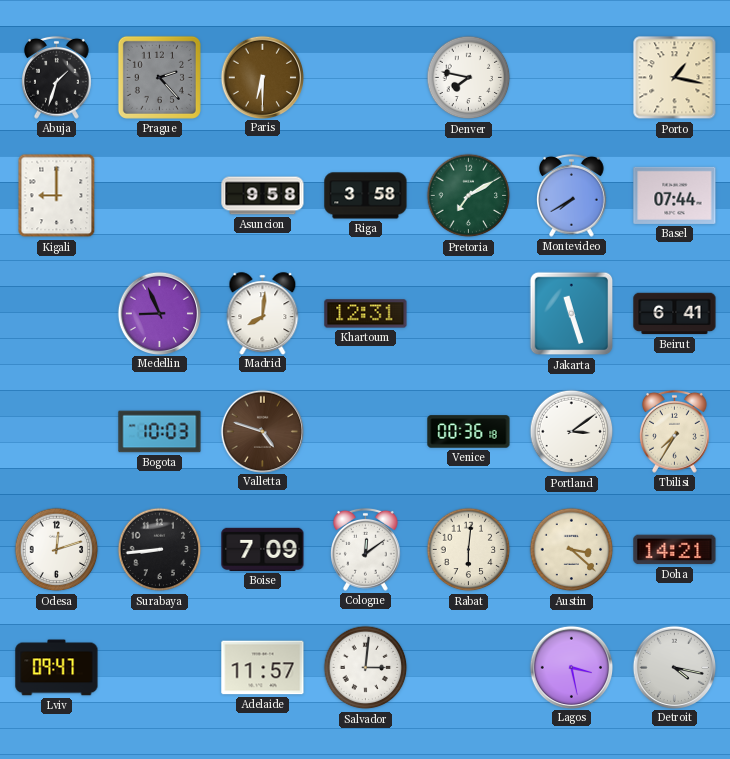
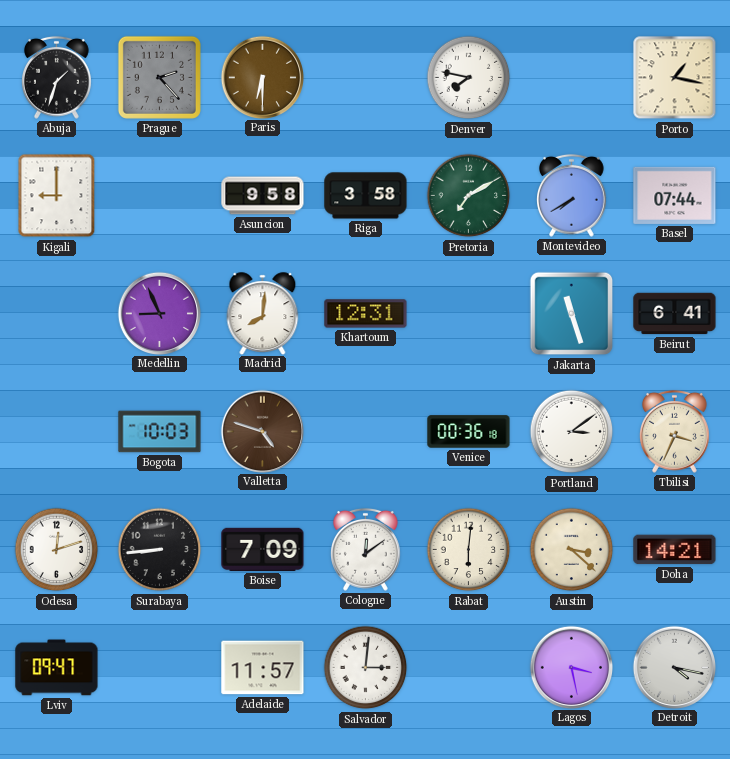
Tbilisi: 7:35 -> 3:34 (675, 431)
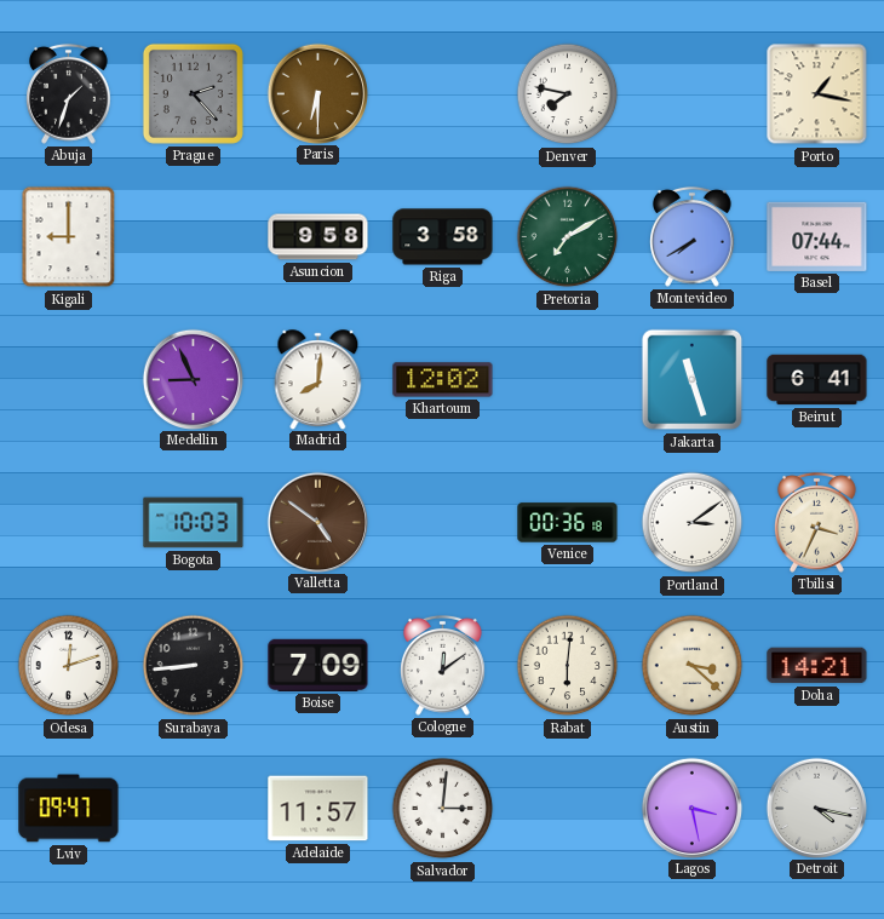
Khartoum: 12:31 -> 12:02 (443, 380)
Valletta: 4:48 -> 4:51 (317, 522)
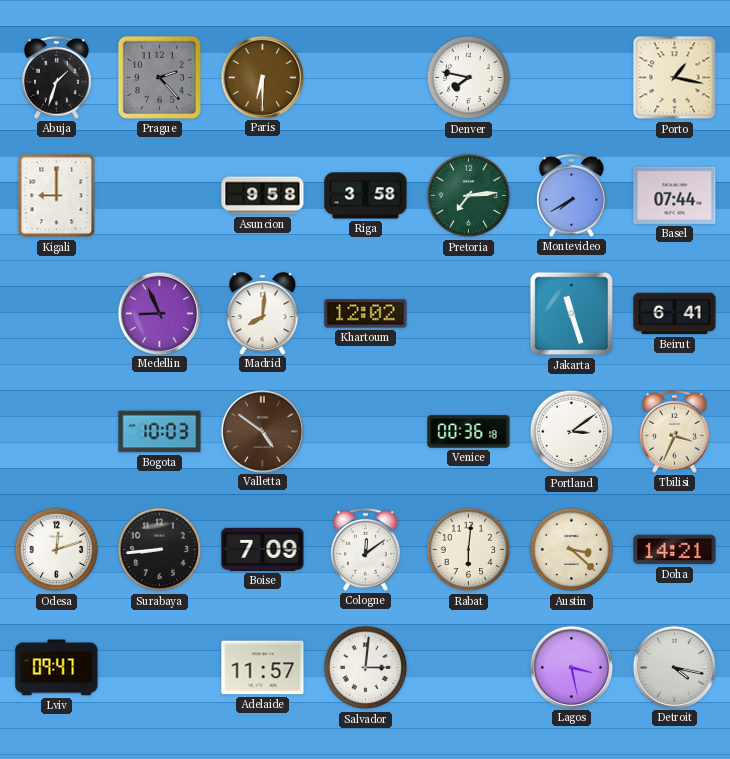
Pretoria: 7:10 -> 7:14 (469, 196)
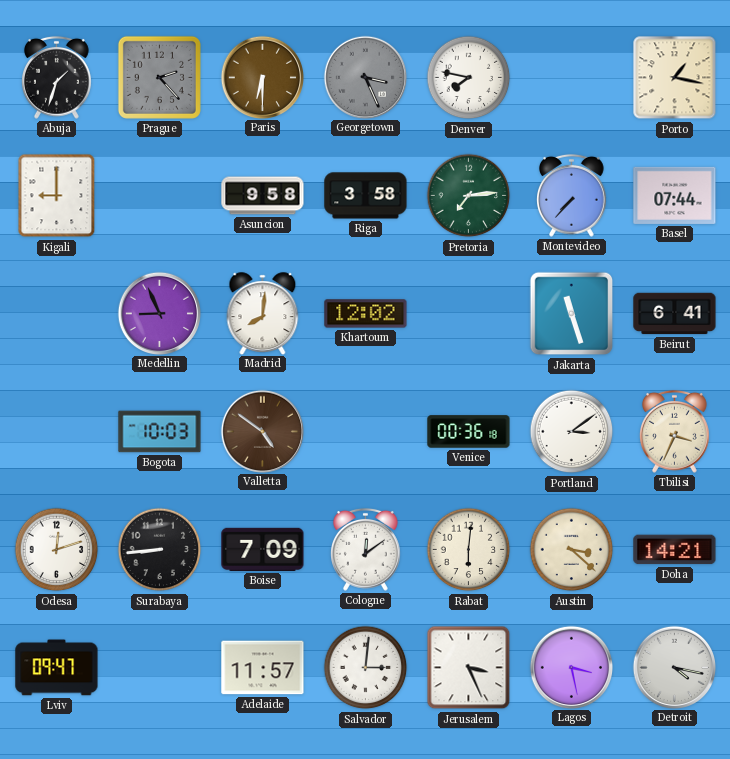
Georgetown: none -> 3:26 (365, 77)
Montevideo: 7:40 -> 7:37 (572, 195)
Jerusalem: none -> 3:26 (469, 668)
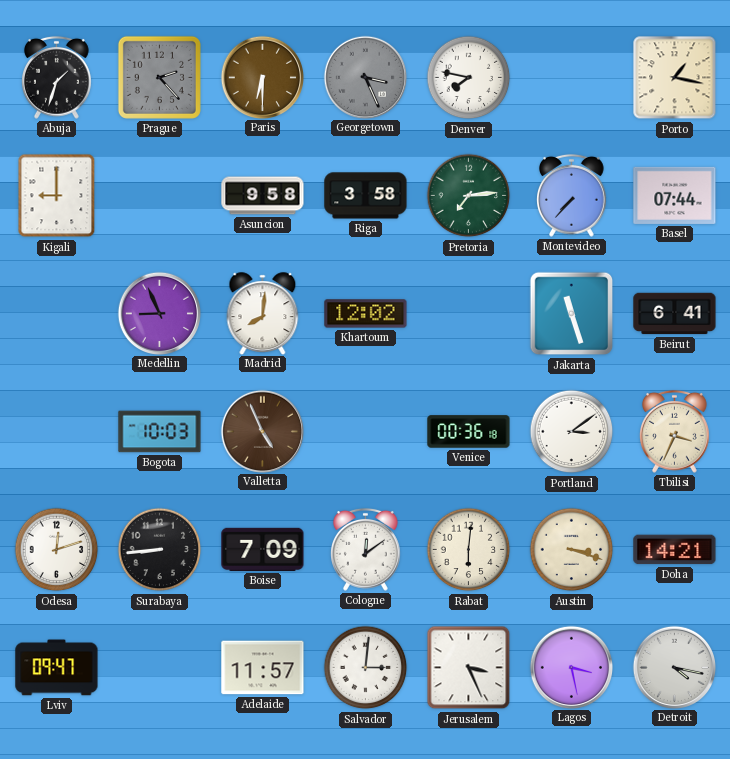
Valletta: 4:51 -> 4:56 (262, 431)
Austin: 3:22 -> 3:18 (572, 550)
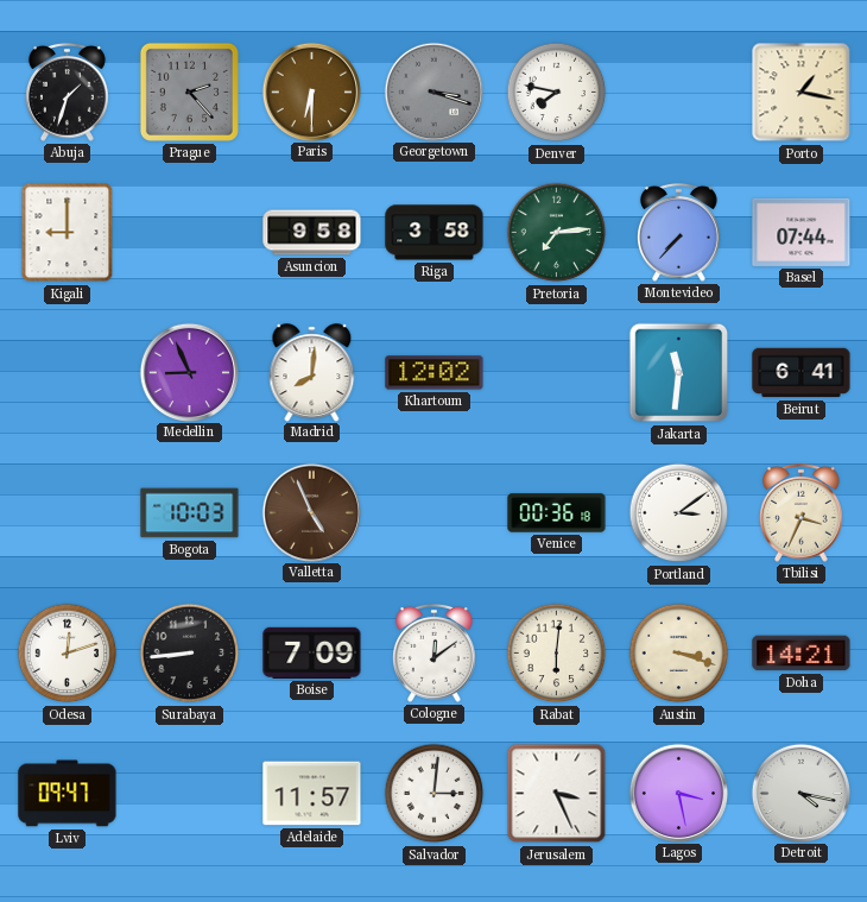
Georgetown: 3:26 -> 3:18 (433, 92)
Jakarta: 11:27 -> 11:31 (679, 373)
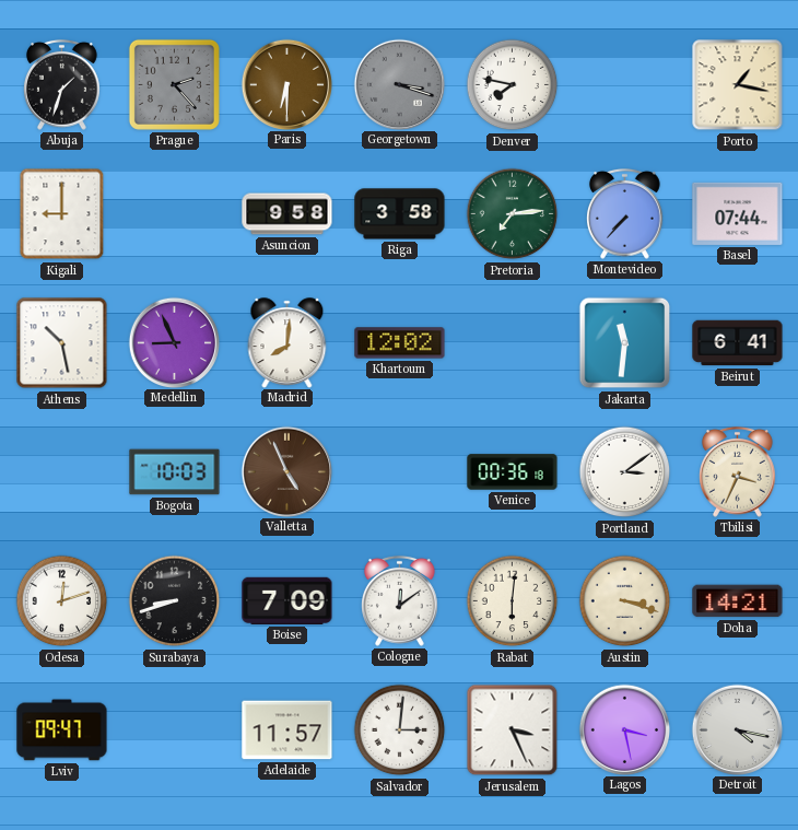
Athens: none -> 10:28 (62, 343)
Surabaya: 8:44 -> 8:42 (175, 601)
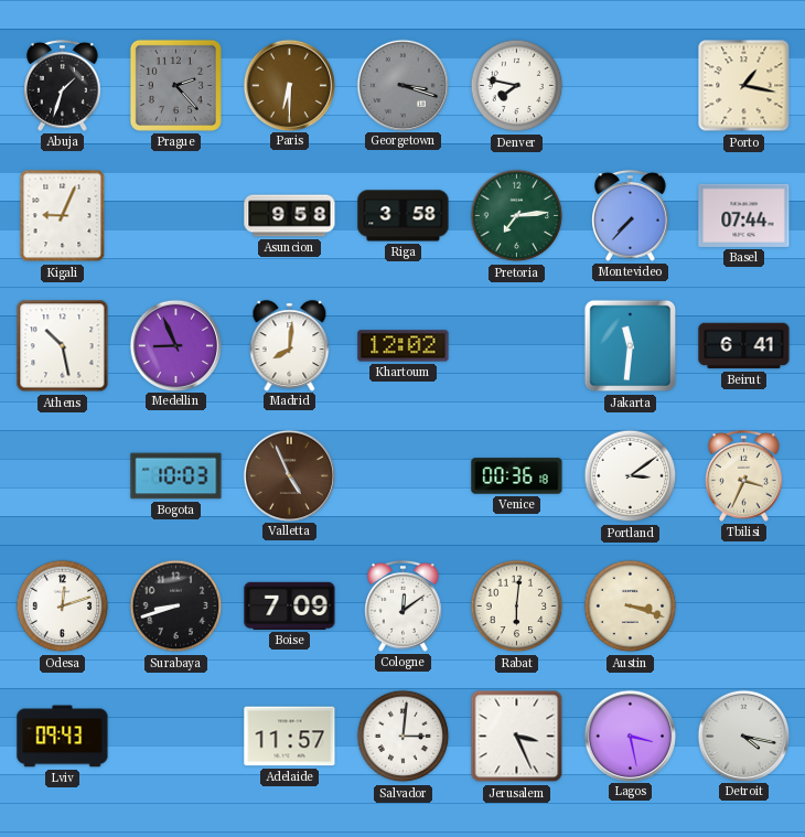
Kigali: 9:00 -> 9:04 (63, 216)
Doha: 14:21 -> none (738, 601)
Lviv: 09:47 -> 09:43 (63, 737)
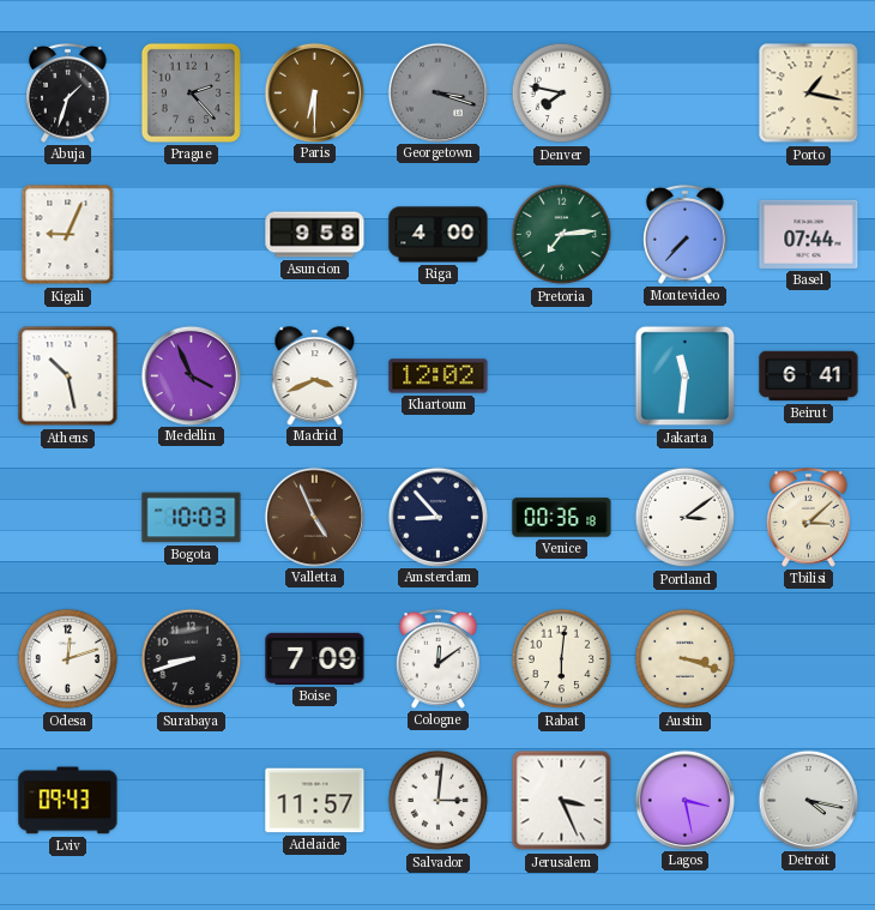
Riga: 3:58 -> 4:00 (439, 235)
Medellin: 8:56 -> 3:56 (191, 375)
Madrid: 8:01 -> 3:41 (315, 375)
Amsterdam: none -> 8:53 (437, 517)
Tbilisi: 3:34 -> 3:08 (809, 517)
